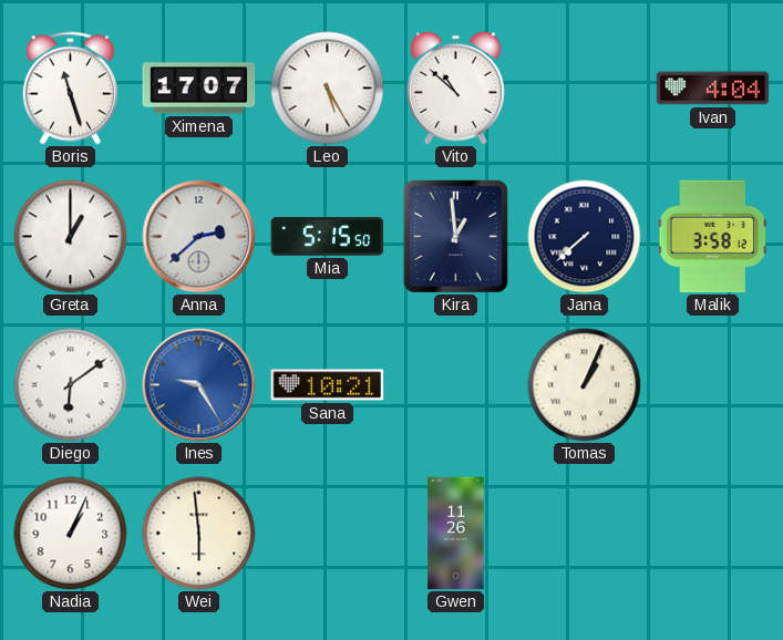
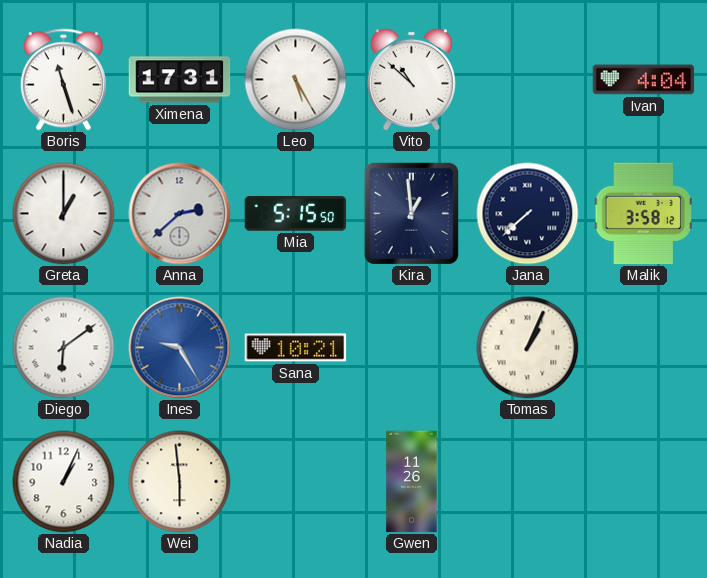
Ximena: 17:07 -> 17:31 (180, 80)
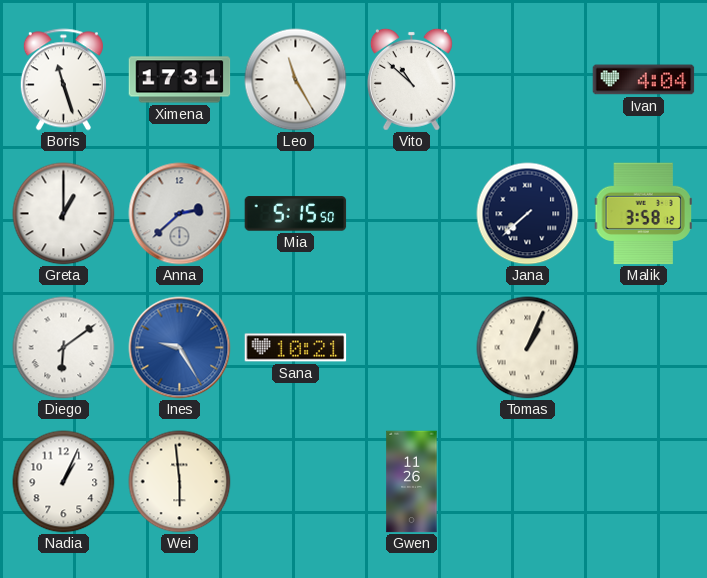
Leo: 5:25 -> 11:25 (296, 80)
Kira: 12:59 -> none (411, 213)
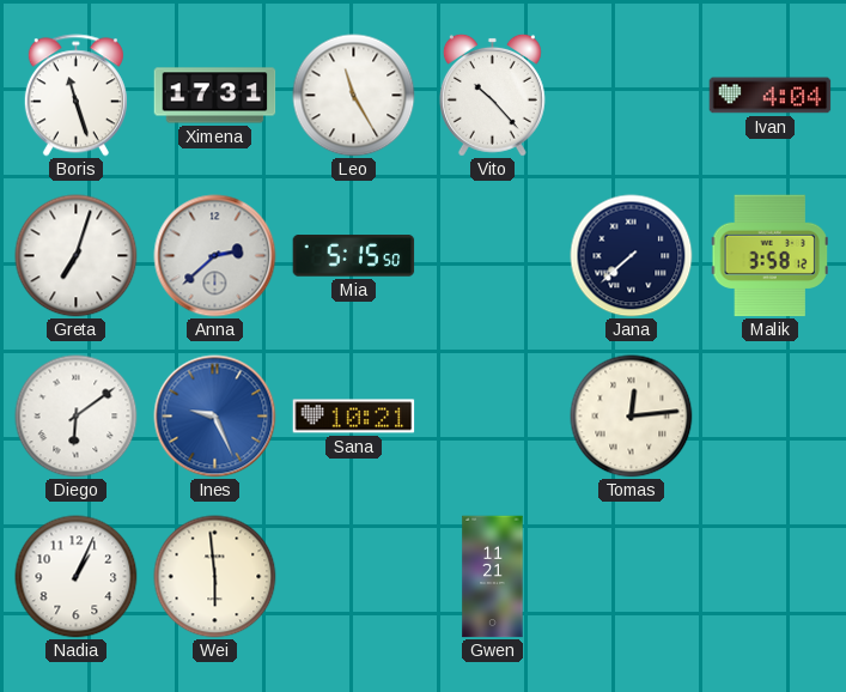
Vito: 10:52 -> 10:23 (492, 95)
Greta: 1:00 -> 7:03 (77, 256)
Ines: 9:25 -> 9:26 (215, 417)
Tomas: 1:04 -> 12:14 (632, 417)
Gwen: 11:26 -> 11:21 (493, 577)
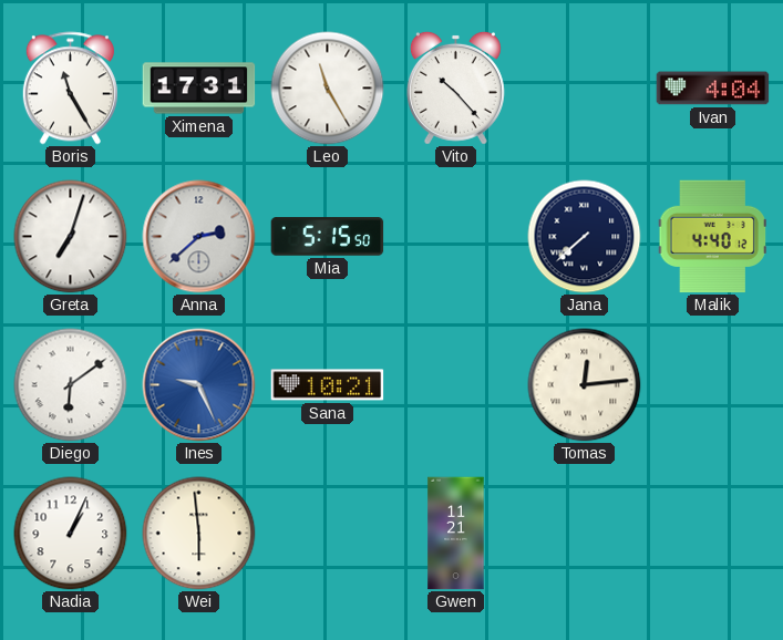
Boris: 11:27 -> 11:25 (70, 89)
Malik: 3:58 -> 4:40 (712, 237)
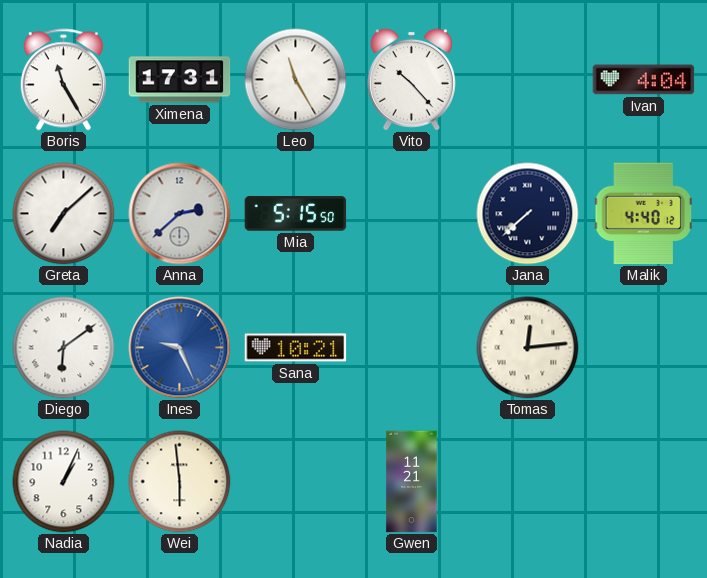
Greta: 7:03 -> 7:08 (64, 214)
